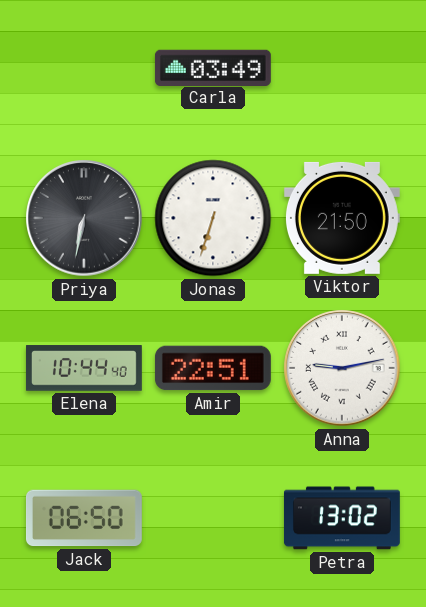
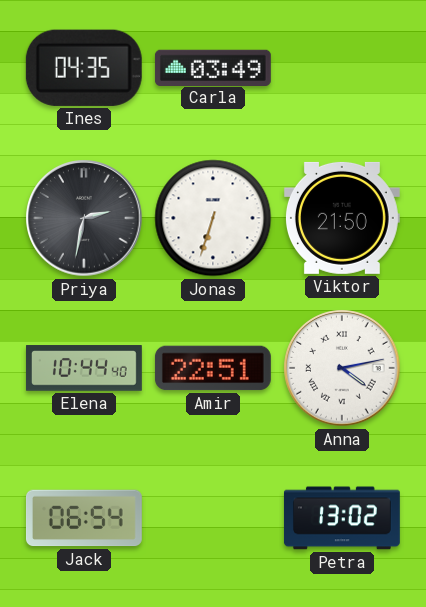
Ines: none -> 04:35 (84, 68)
Priya: 6:32 -> 2:32 (84, 218)
Anna: 9:13 -> 4:13 (342, 368)
Jack: 06:50 -> 06:54 (84, 518)
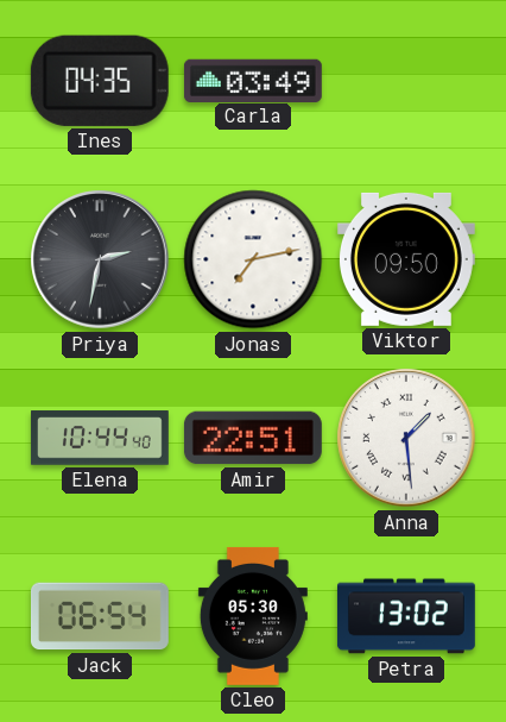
Jonas: 6:33 -> 7:13 (253, 259)
Viktor: 21:50 -> 09:50 (406, 259)
Anna: 4:13 -> 1:29 (406, 438)
Cleo: none -> 05:30 (253, 616)
